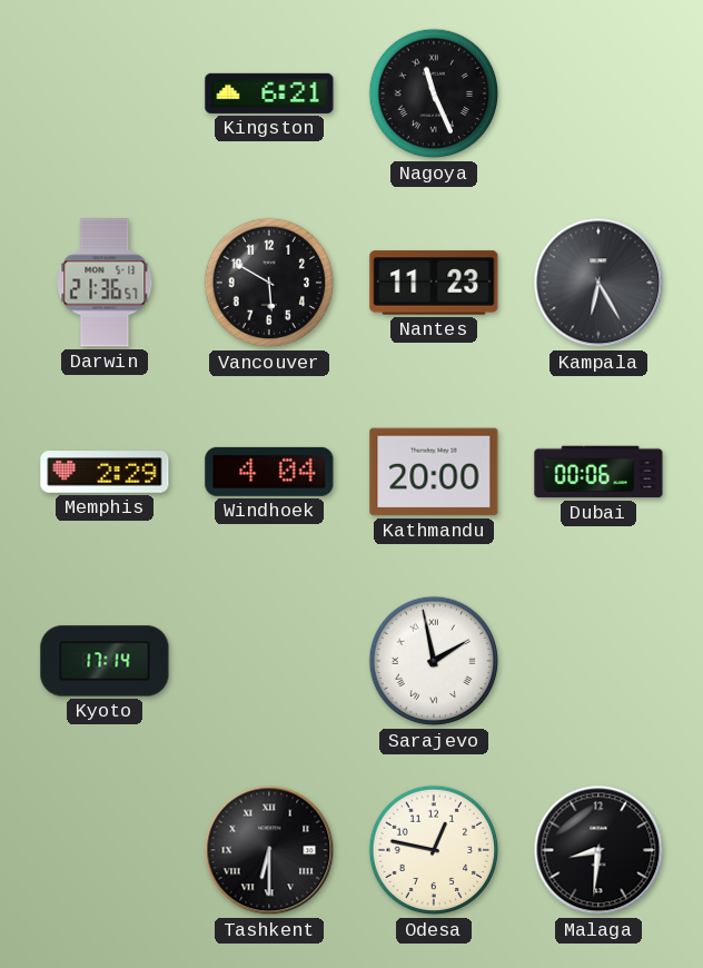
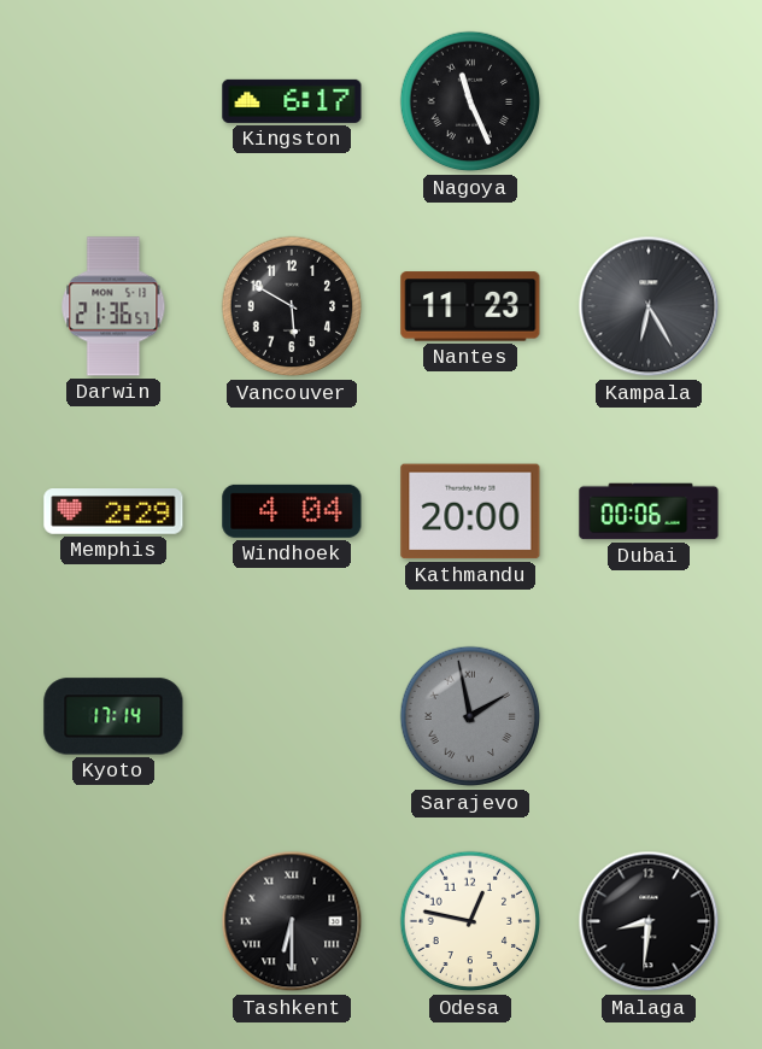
Kingston: 6:21 -> 6:17 (292, 101)
Sarajevo dial: white -> grey (470, 716)
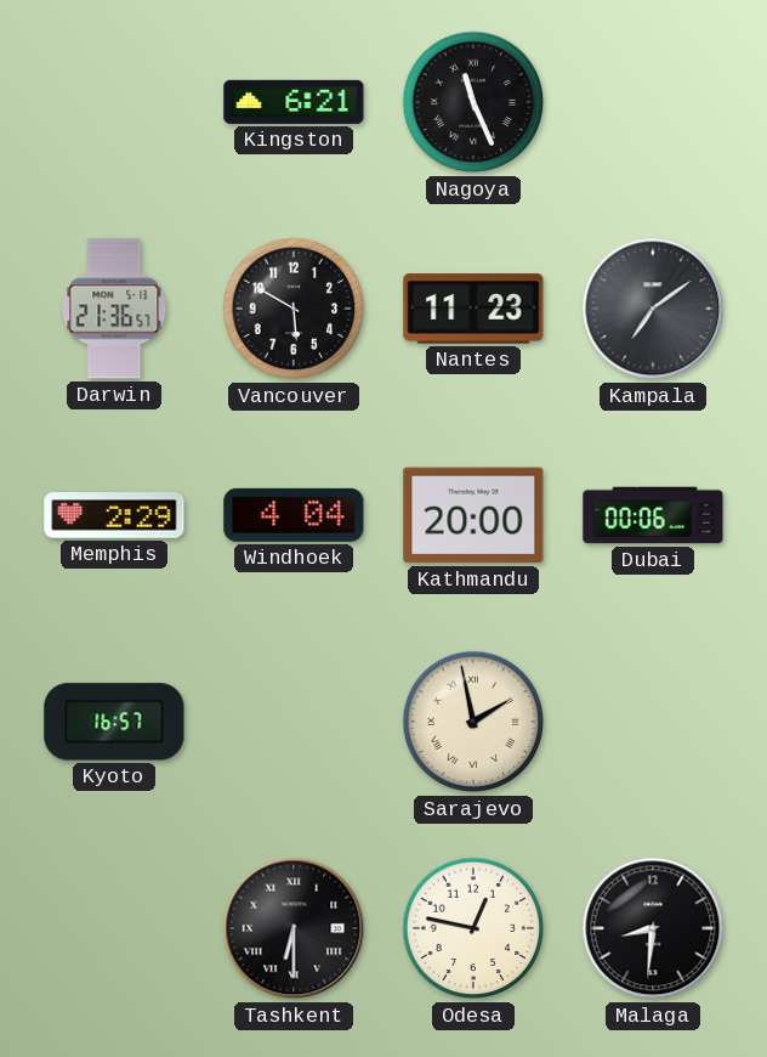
Kingston: 6:17 -> 6:21 (294, 102)
Kampala: 6:25 -> 7:09 (653, 309)
Kyoto: 17:14 -> 16:57 (114, 722)
Sarajevo dial: grey -> cream (473, 722)
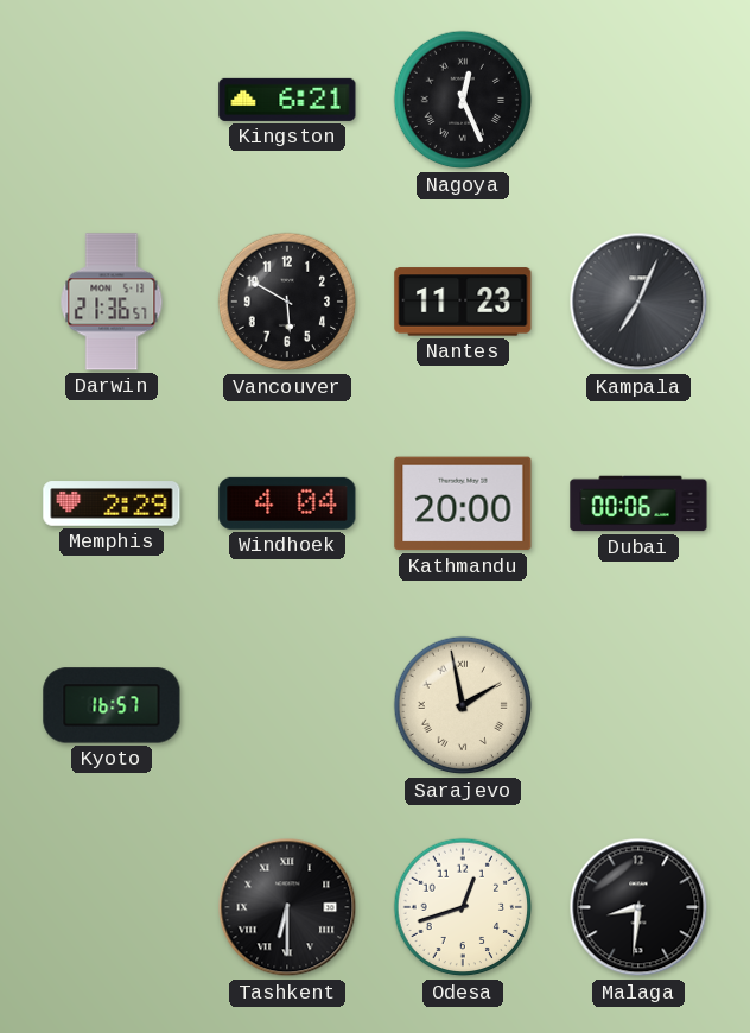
Nagoya: 11:26 -> 12:26 (463, 100)
Kampala: 7:09 -> 7:04 (638, 302)
Odesa: 12:47 -> 12:42 (463, 907)
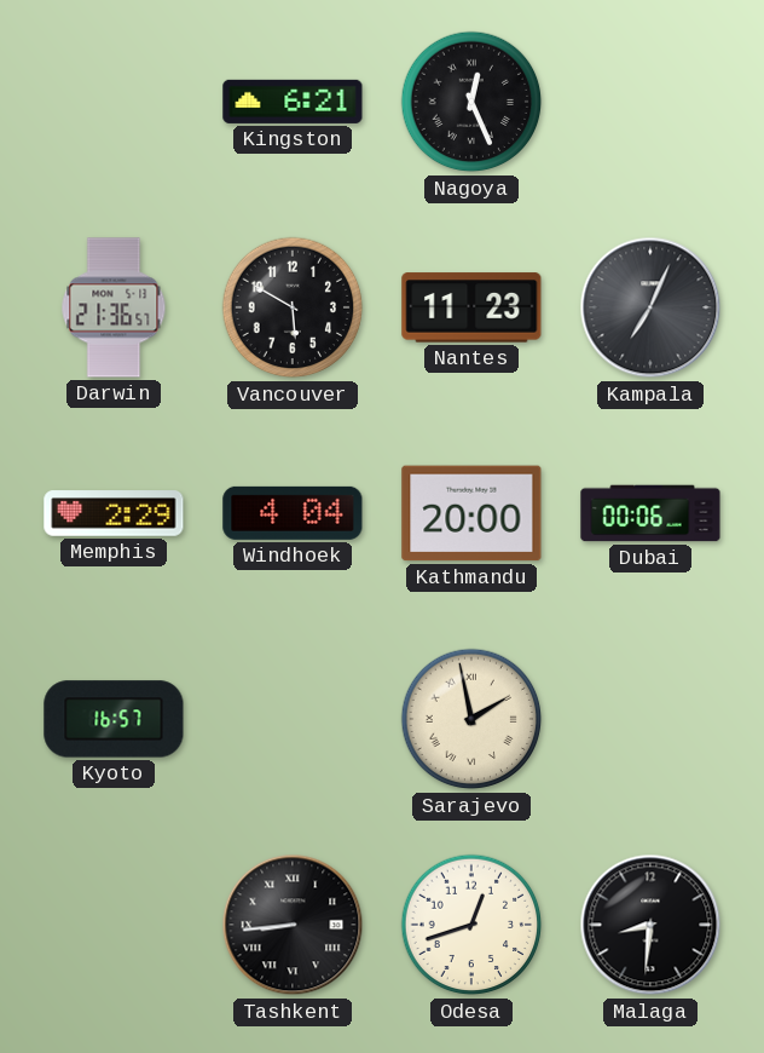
Tashkent: 6:30 -> 8:44 (293, 925)
